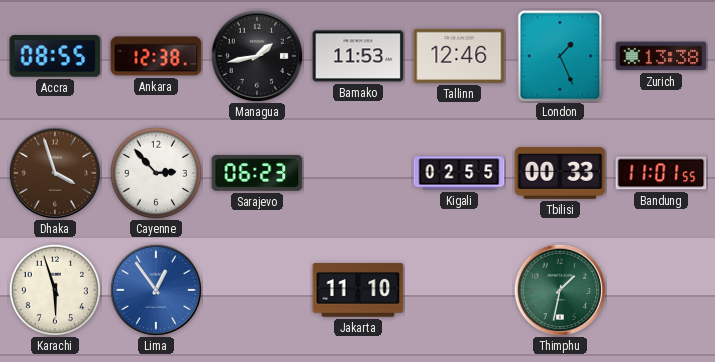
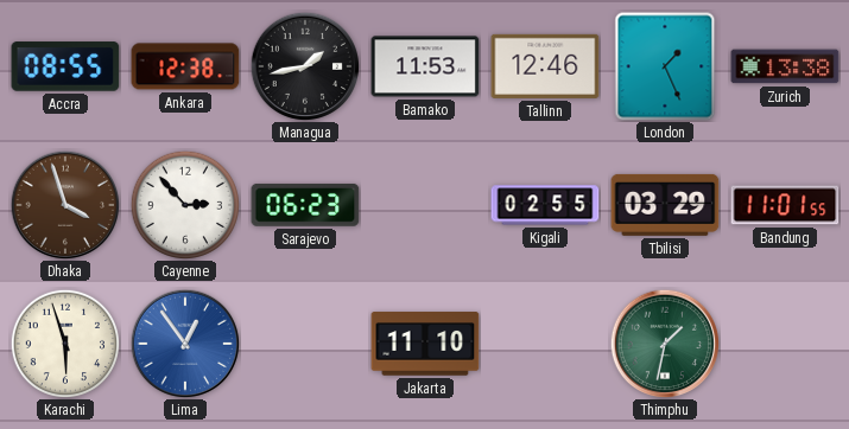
Tbilisi: 00:33 -> 03:29 (665, 205)
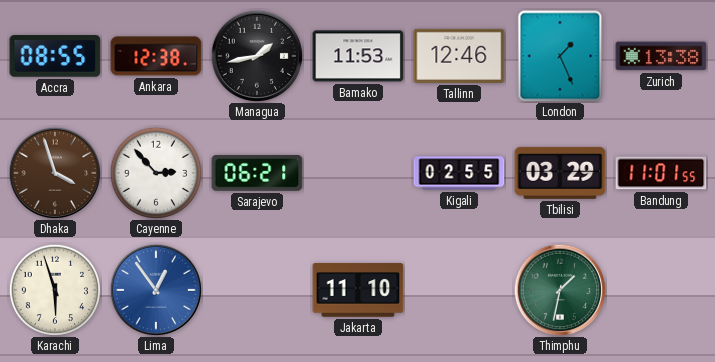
Sarajevo: 06:23 -> 06:21 (257, 173)
